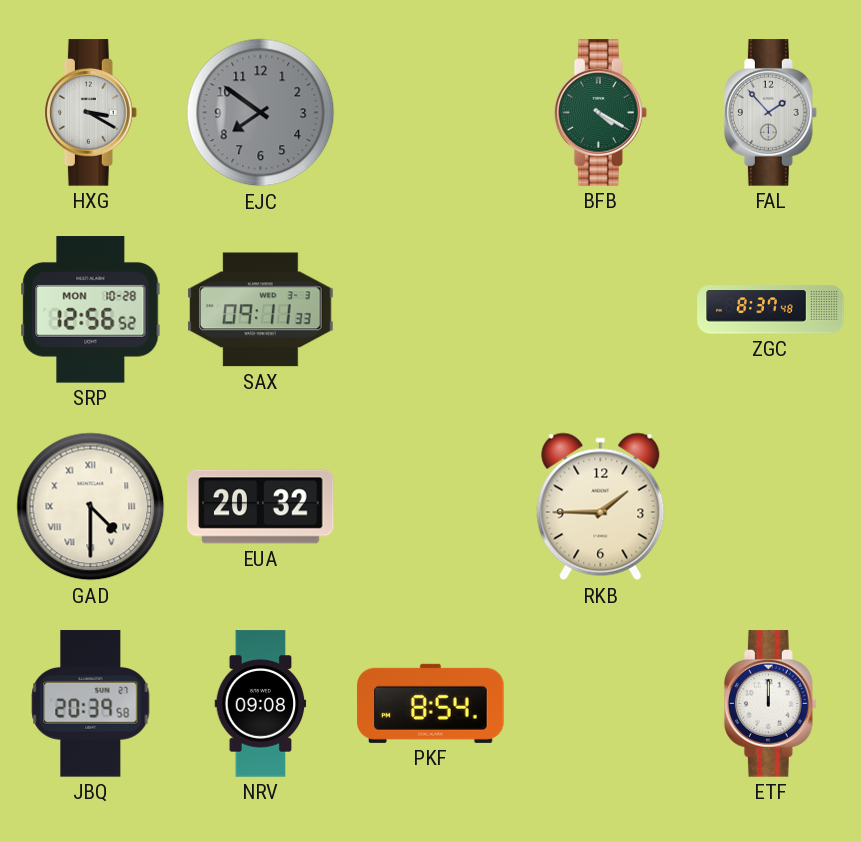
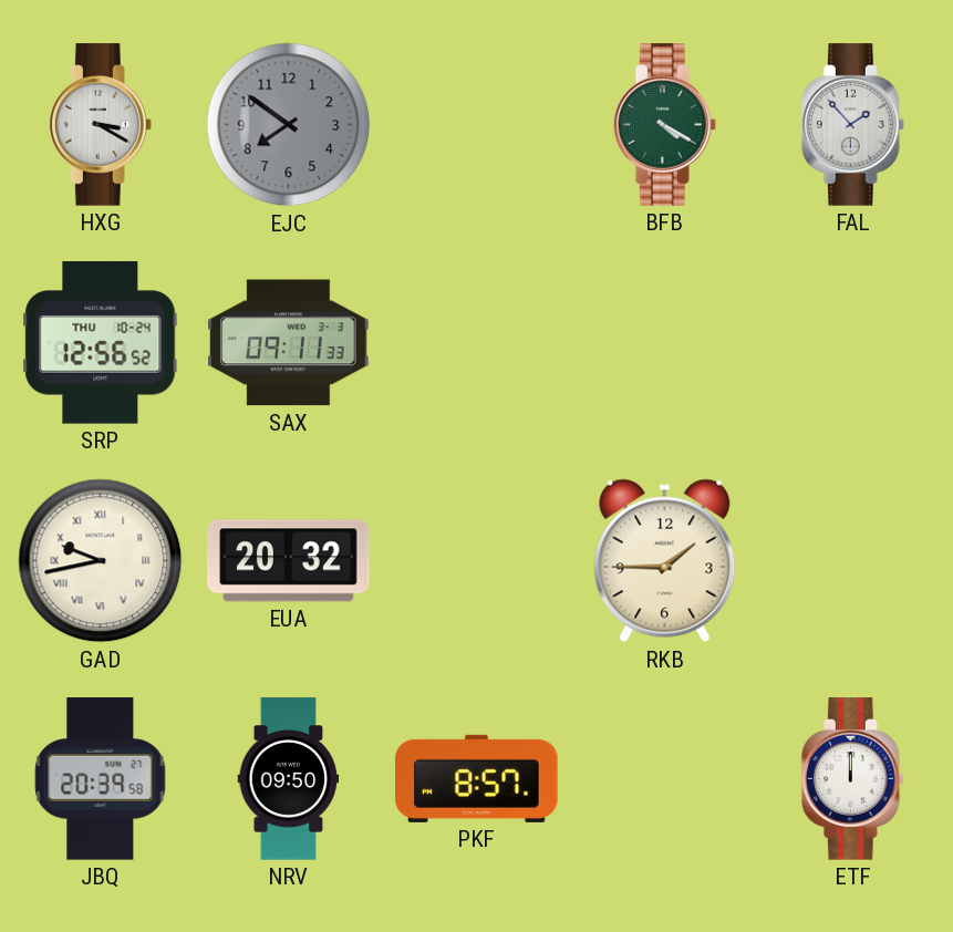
SRP date: MON 10-28 -> THU 10-24 (101, 343)
ZGC: 8:37 -> none (771, 310)
GAD: 4:30 -> 9:43 (101, 561)
NRV: 09:08 -> 09:50 (289, 779)
PKF: 8:54 -> 8:57 (477, 778)
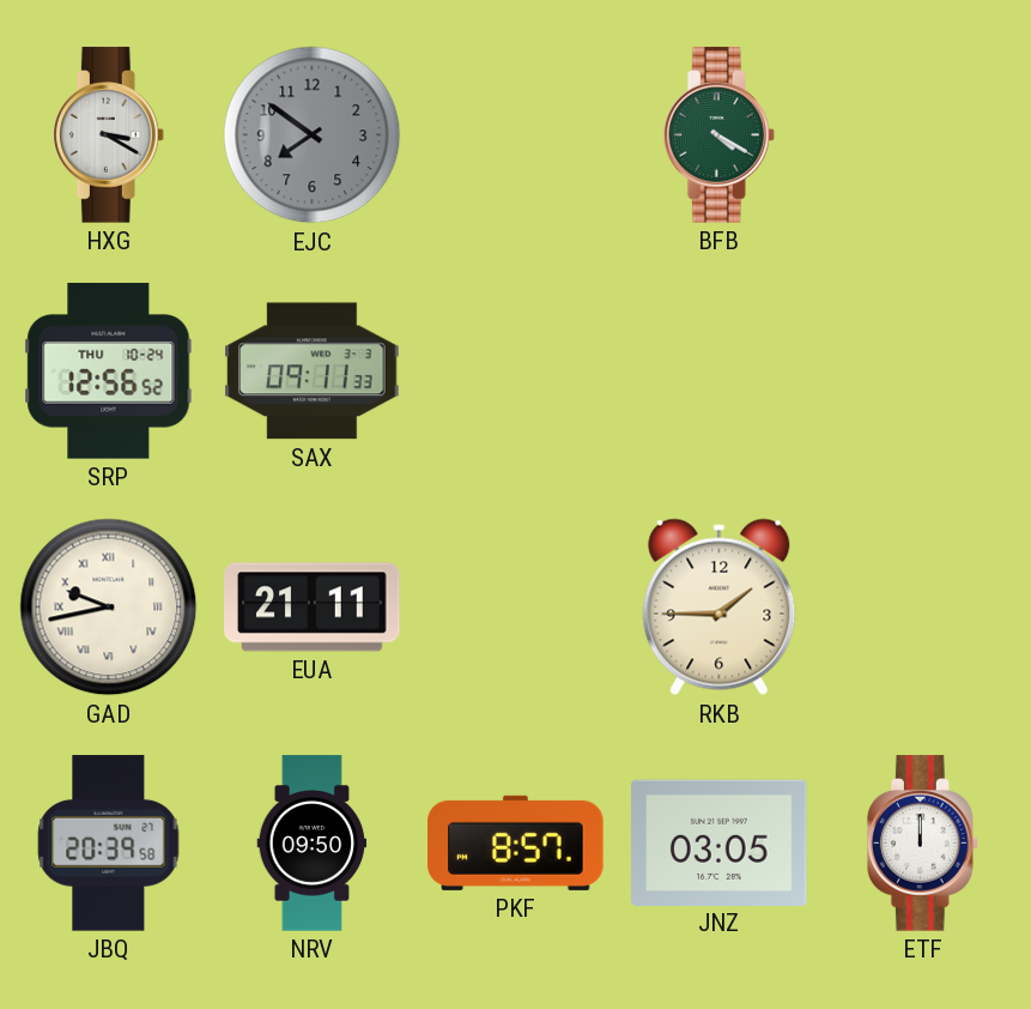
FAL: 1:53 -> none (852, 125)
EUA: 20:32 -> 21:11 (313, 608)
JNZ: none -> 03:05 (720, 842)
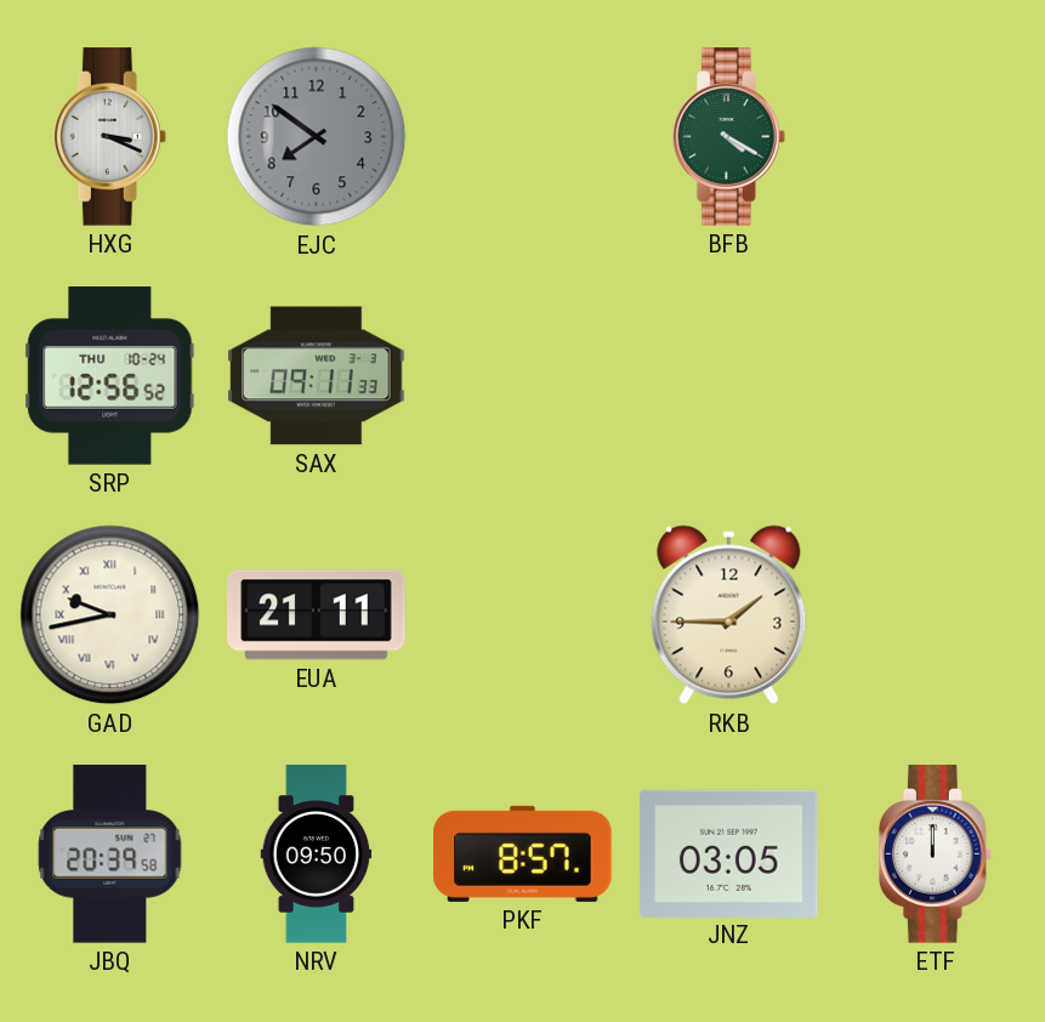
HXG: 3:20 -> 3:19 (109, 137)
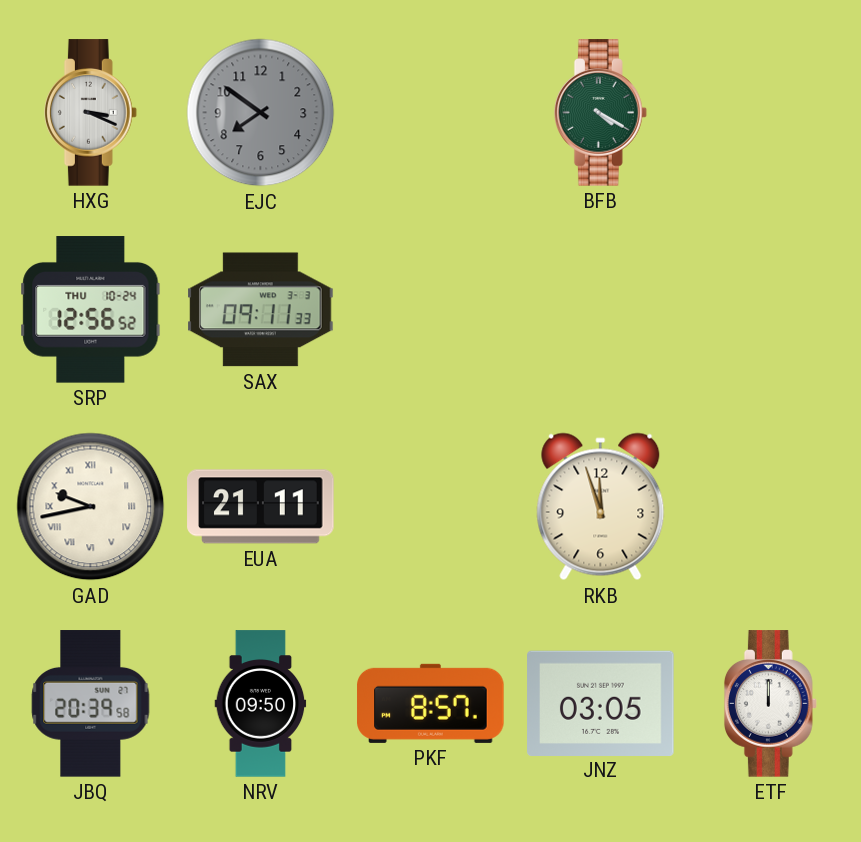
RKB: 1:45 -> 11:57 (601, 507)
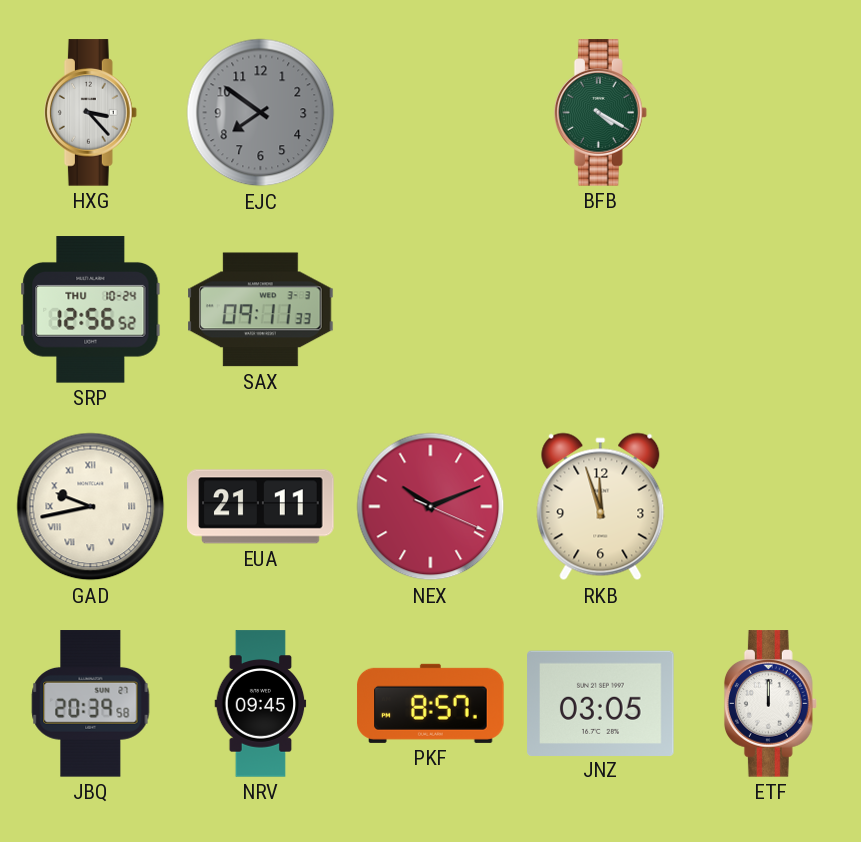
HXG: 3:19 -> 3:23 (90, 113)
NEX: none -> 10:11 (431, 507)
NRV: 09:50 -> 09:45 (261, 704)
